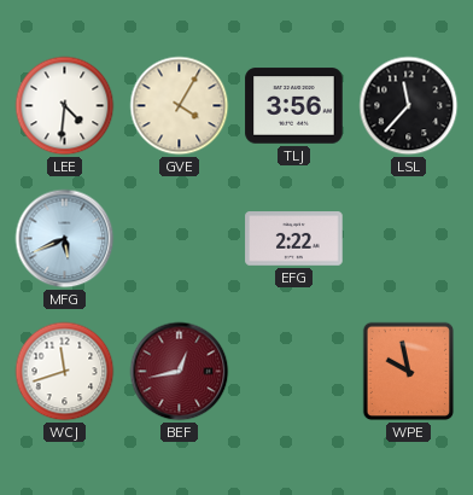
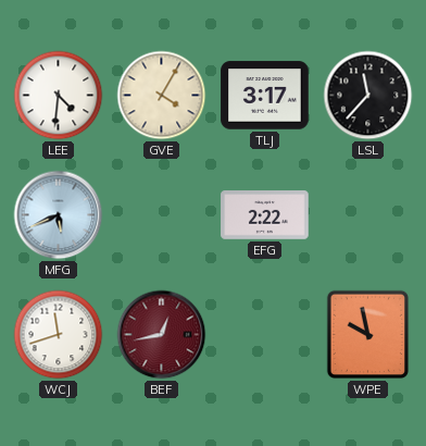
TLJ: 3:56 -> 3:17 (265, 96)
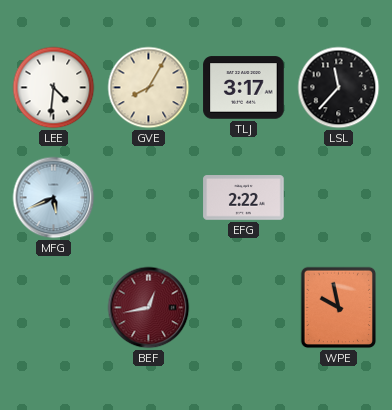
GVE: 4:05 -> 8:05 (149, 88)
WCJ: 11:42 -> none (59, 335)
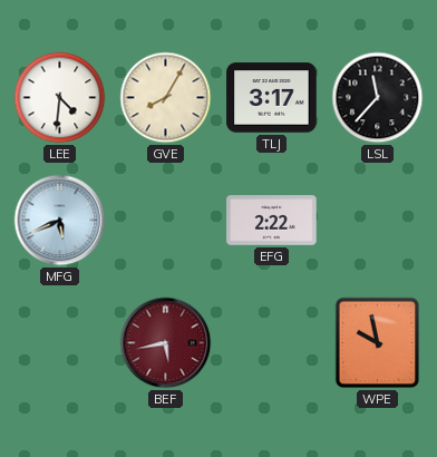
BEF: 12:43 -> 5:43 (166, 343)
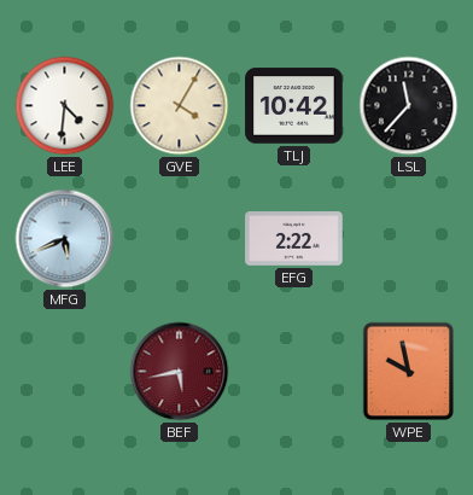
GVE: 8:05 -> 4:05 (180, 106)
TLJ: 3:17 -> 10:42 (294, 106)
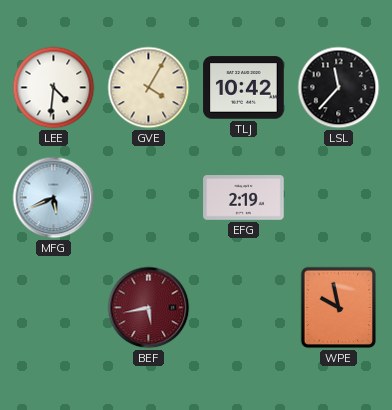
EFG: 2:22 -> 2:19 (244, 198)
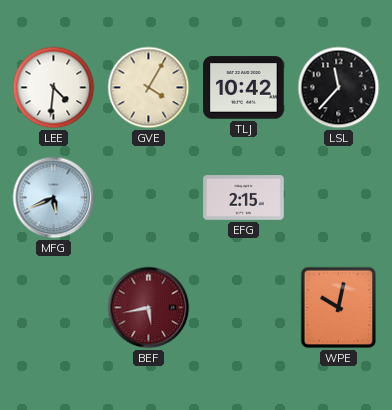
EFG: 2:19 -> 2:15 (244, 198)
WPE: 9:58 -> 10:02 (339, 308)
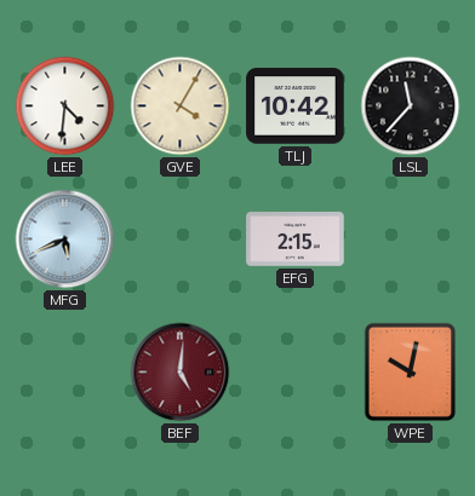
BEF: 5:43 -> 5:01 (181, 373)
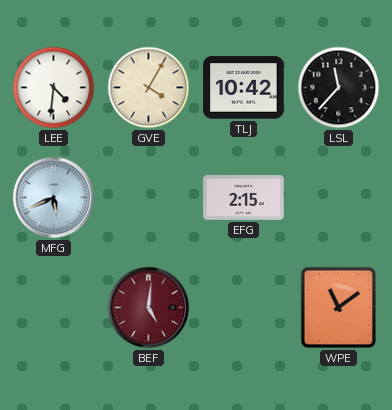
WPE: 10:02 -> 11:09 (339, 308)
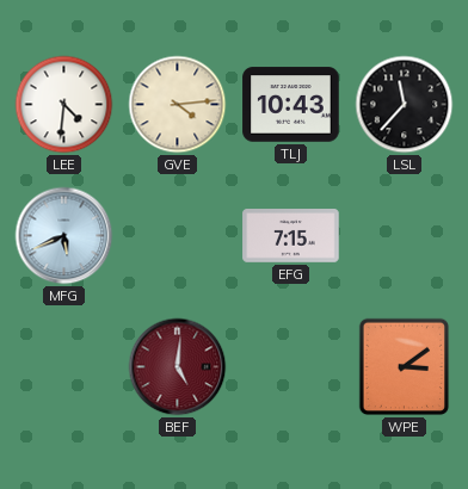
GVE: 4:05 -> 4:14 (178, 105)
TLJ: 10:42 -> 10:43 (291, 105)
EFG: 2:15 -> 7:15 (291, 236)
WPE: 11:09 -> 3:09 (405, 367)
